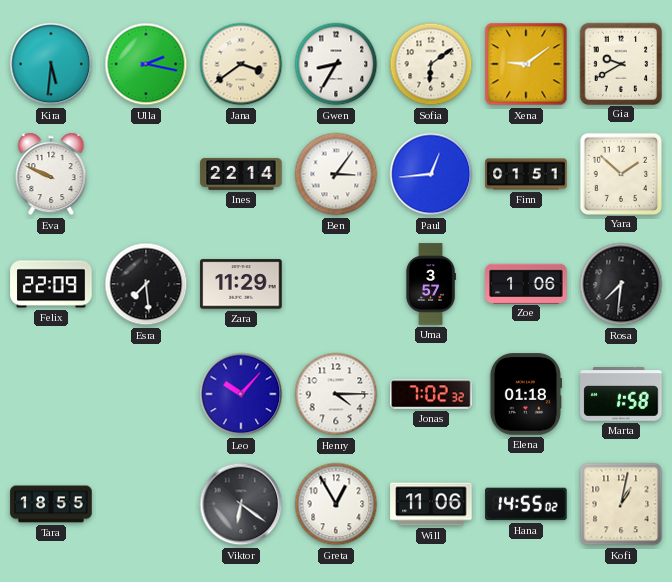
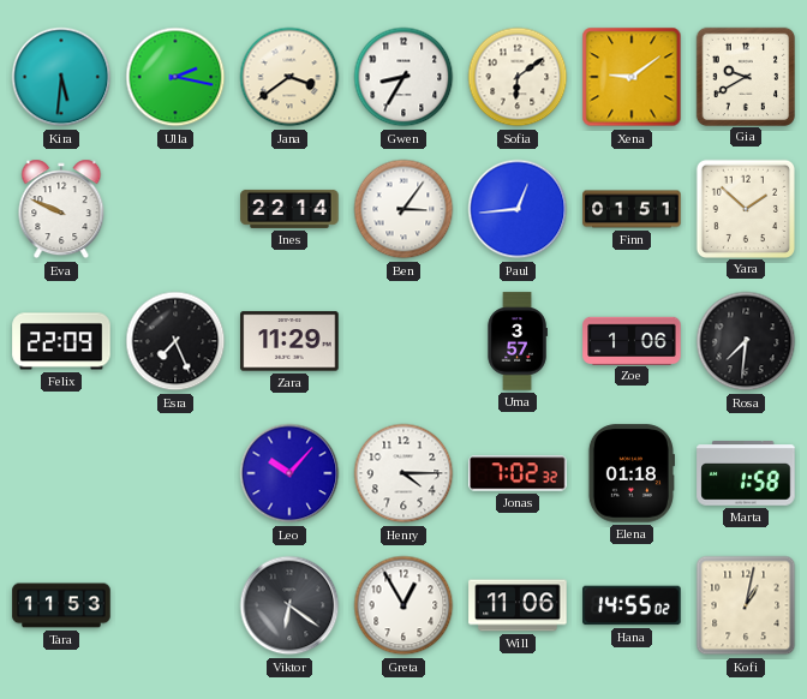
Esra: 7:29 -> 7:26 (175, 341)
Tara: 18:55 -> 11:53 (61, 605)
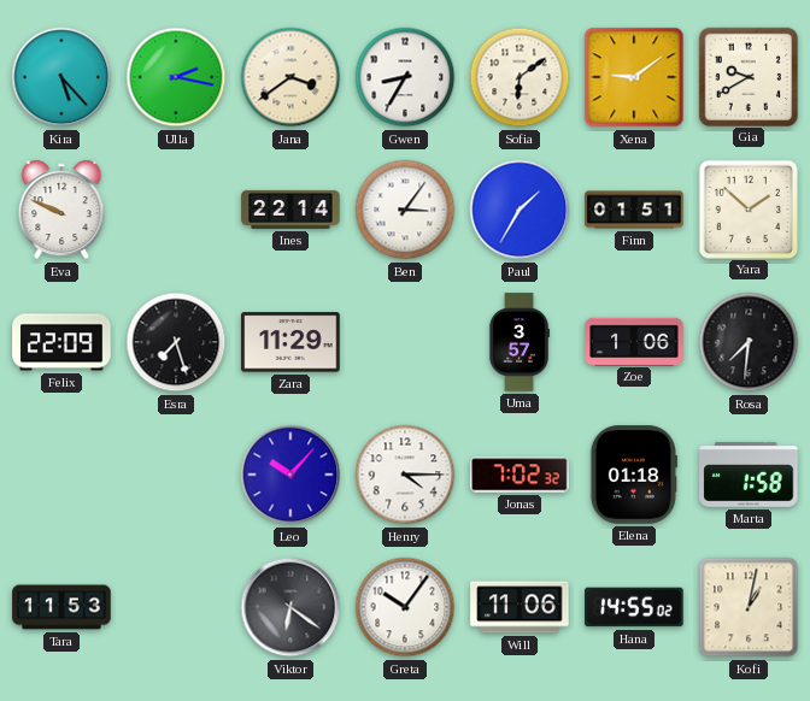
Kira: 5:31 -> 5:23 (61, 77)
Paul: 12:44 -> 1:35 (520, 210)
Esra: 7:26 -> 7:27 (176, 342)
Greta: 12:55 -> 10:06 (405, 607)
